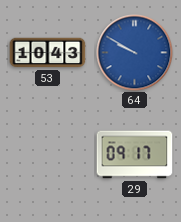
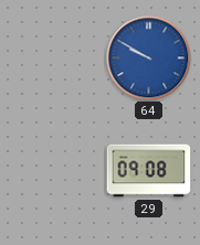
53: 10:43 -> none (48, 53)
29: 09:17 -> 09:08 (149, 171)
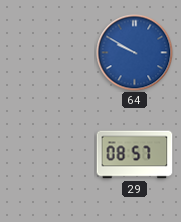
29: 09:08 -> 08:57 (135, 155)
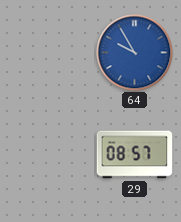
64: 9:50 -> 9:55 (135, 53)
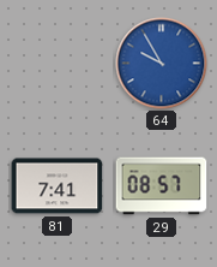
81: none -> 7:41 (58, 186)
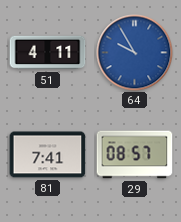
51: none -> 4:11 (48, 53)
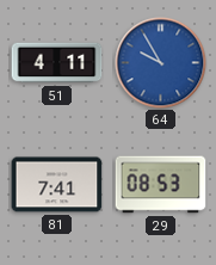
29: 08:57 -> 08:53 (161, 185)
